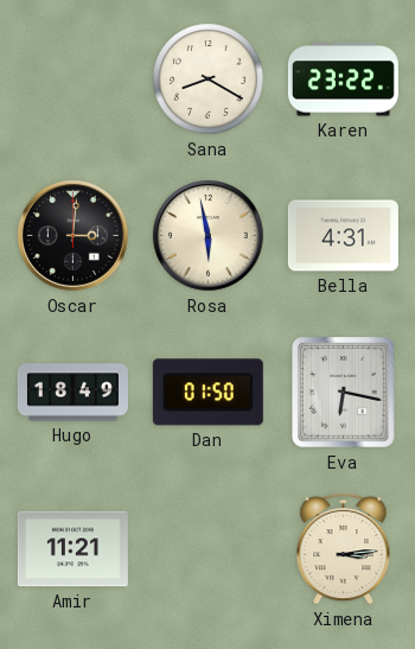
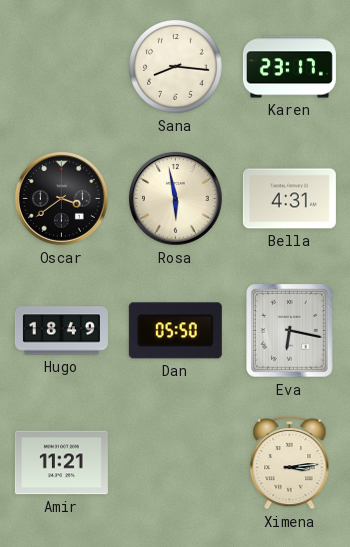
Sana: 8:20 -> 8:16 (176, 67)
Karen: 23:22 -> 23:17 (289, 67)
Oscar: 3:01 -> 3:39 (61, 198)
Dan: 01:50 -> 05:50 (175, 331)
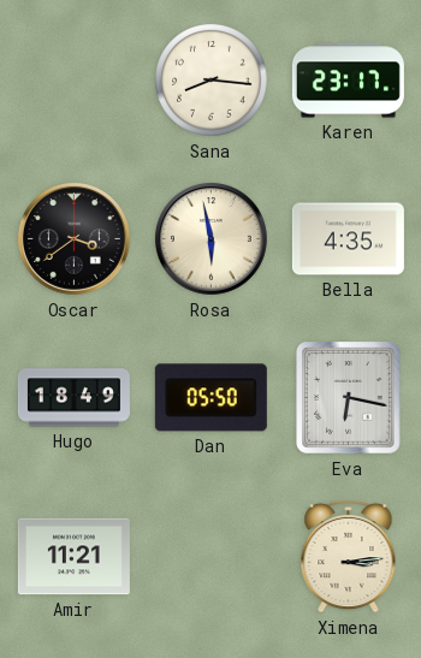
Bella: 4:31 -> 4:35 (348, 239)
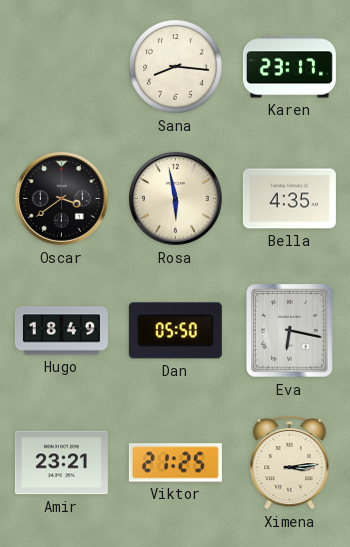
Amir: 11:21 -> 23:21 (61, 463)
Viktor: none -> 21:25 (175, 463)
